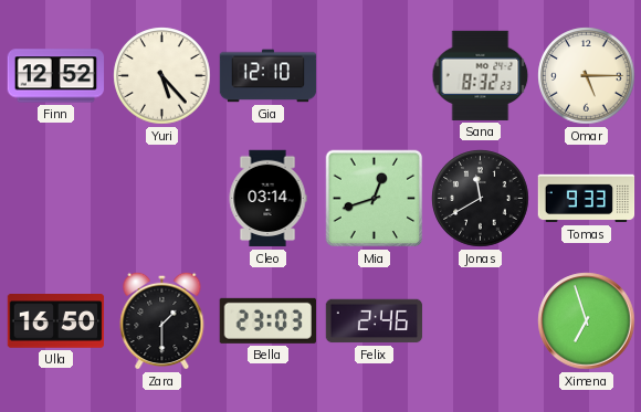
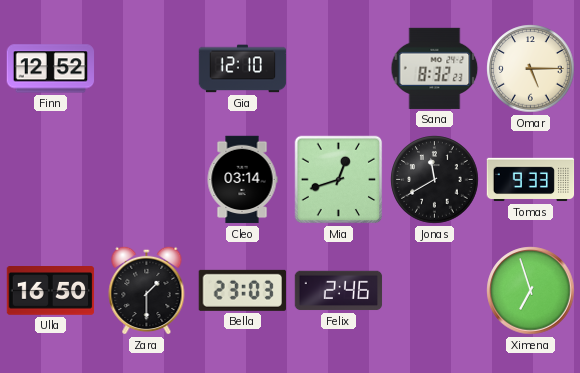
Yuri: 5:23 -> none (162, 76)
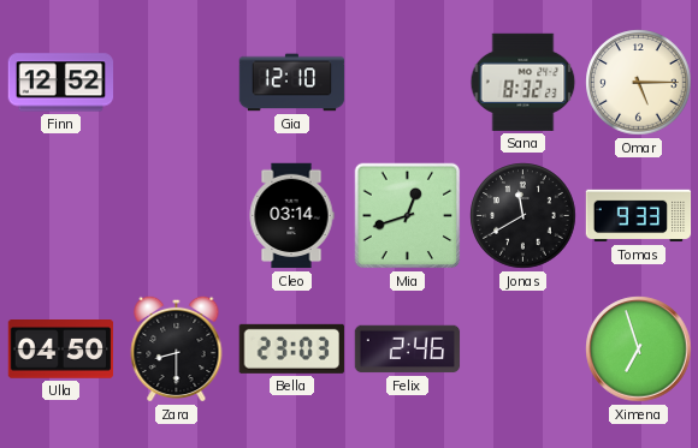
Ulla: 16:50 -> 04:50 (61, 350)
Zara: 1:30 -> 8:30 (177, 348)
